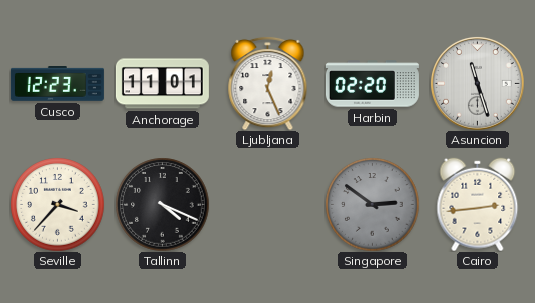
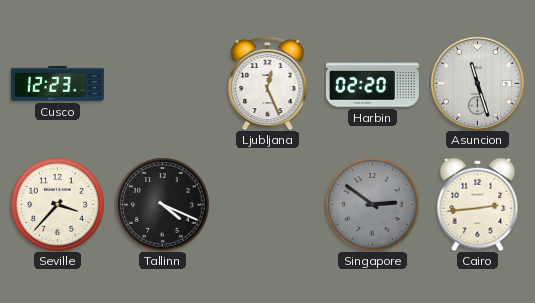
Anchorage: 11:01 -> none (162, 84)
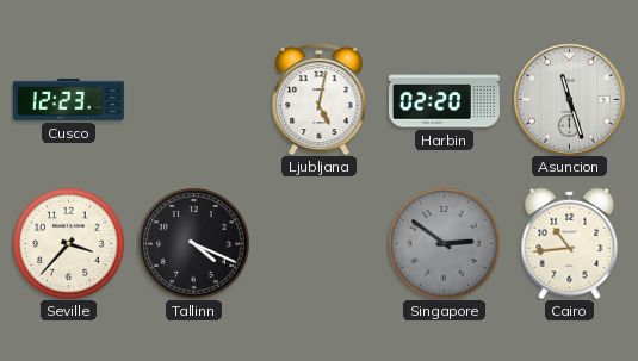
Ljubljana: 12:26 -> 5:02 (320, 99)
Cairo: 2:44 -> 10:44 (570, 243)
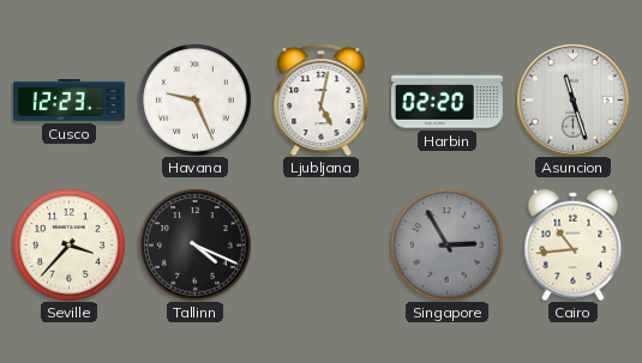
Havana: none -> 9:26 (194, 99)
Singapore: 2:51 -> 2:55 (446, 244)
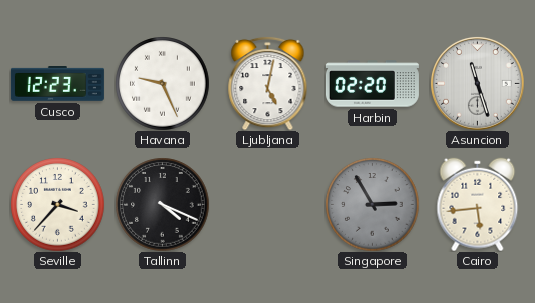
Cairo: 10:44 -> 5:44 (478, 204)
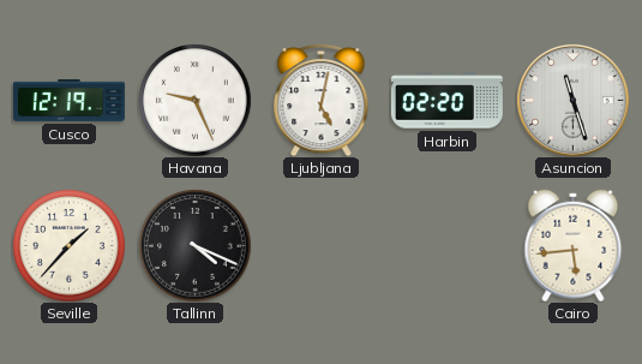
Cusco: 12:23 -> 12:19 (68, 101)
Seville: 3:37 -> 1:37 (68, 245)
Singapore: 2:55 -> none (372, 204)
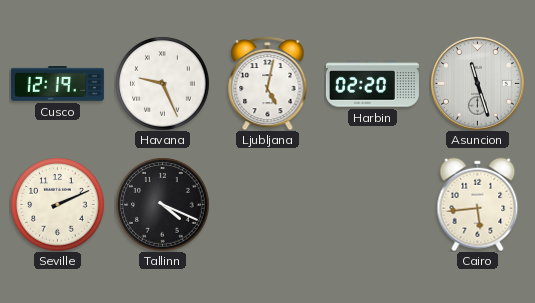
Seville: 1:37 -> 2:11 (57, 204)
